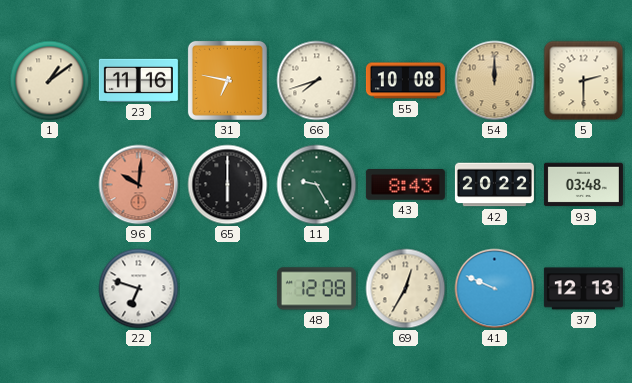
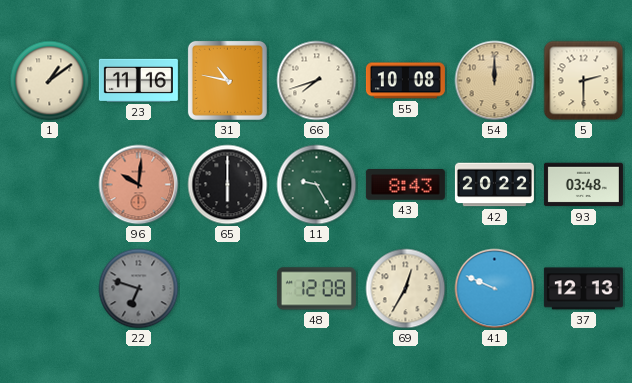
31: 6:47 -> 10:47 (227, 80)
22 dial: white -> grey (139, 289)
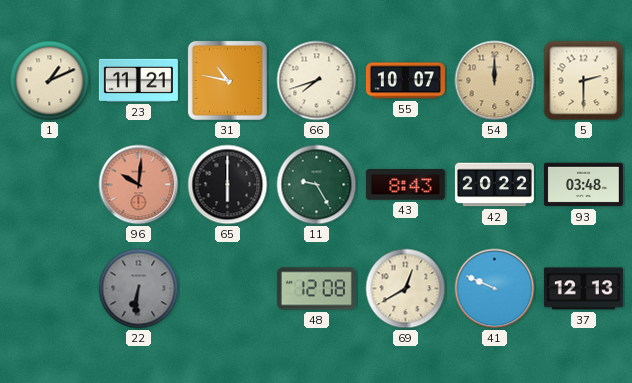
1: 1:09 -> 1:11 (50, 81)
23: 11:16 -> 11:21 (138, 80)
55: 10:08 -> 10:07 (405, 81)
22: 6:48 -> 6:31 (139, 289)
69: 12:35 -> 12:40 (406, 289)
